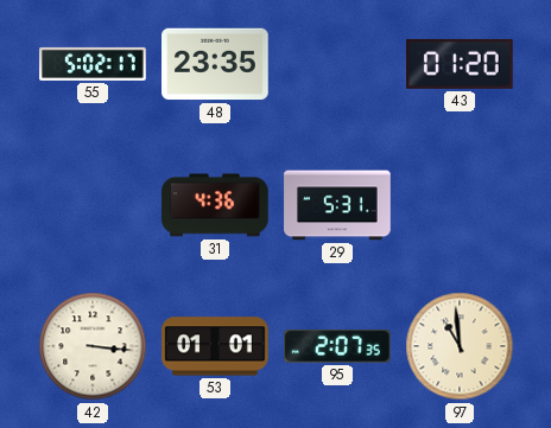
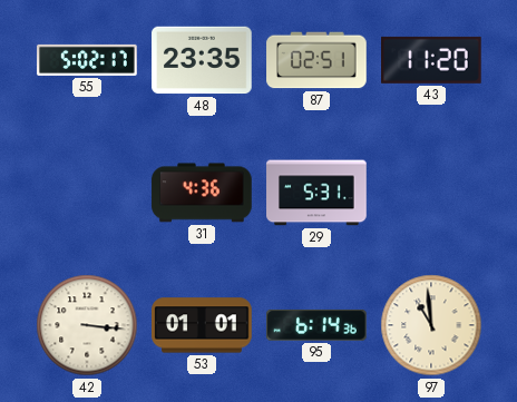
87: none -> 02:51 (316, 60)
43: 01:20 -> 11:20 (432, 60)
95: 2:07 -> 6:14 (316, 325)
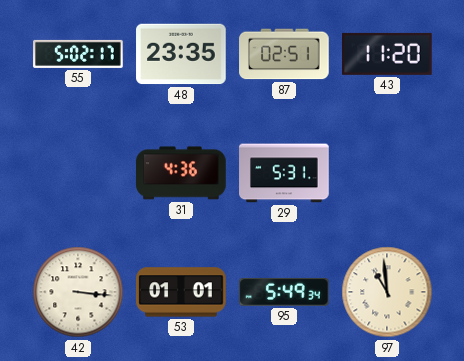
95: 6:14 -> 5:49 (284, 292)
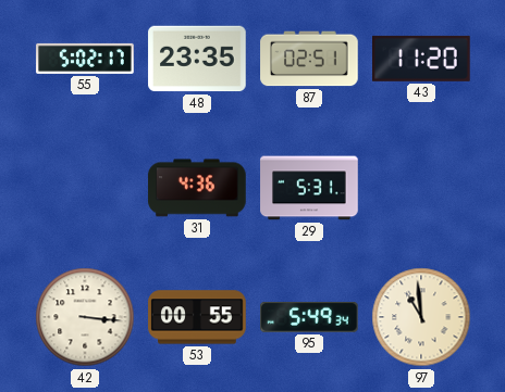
53: 01:01 -> 00:55 (197, 317)
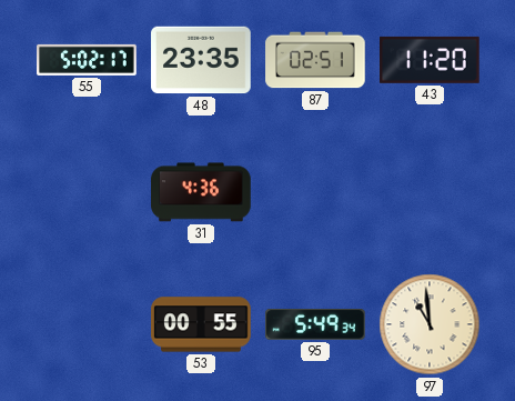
29: 5:31 -> none (309, 188)
42: 3:16 -> none (85, 317)
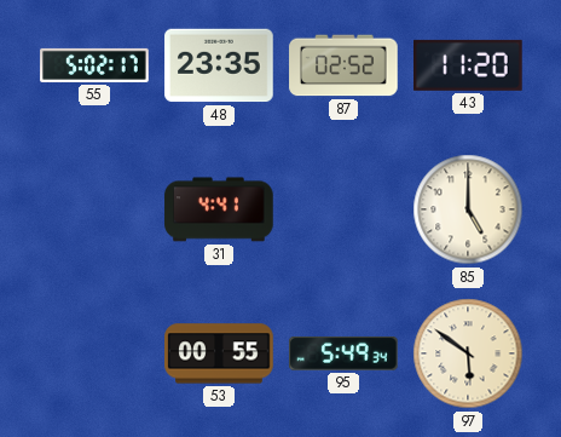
87: 02:51 -> 02:52 (343, 65)
31: 4:36 -> 4:41 (219, 209)
85: none -> 5:00 (468, 209)
97: 10:59 -> 5:51 (468, 353)
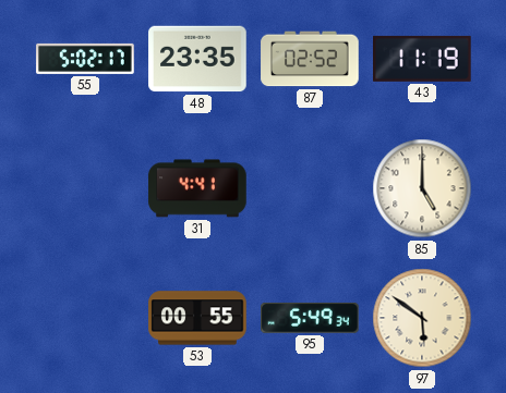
43: 11:20 -> 11:19 (423, 59)
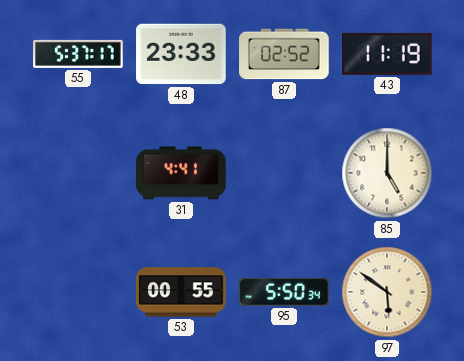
55: 5:02 -> 5:37 (78, 54)
48: 23:35 -> 23:33 (181, 54)
95: 5:49 -> 5:50 (284, 292)
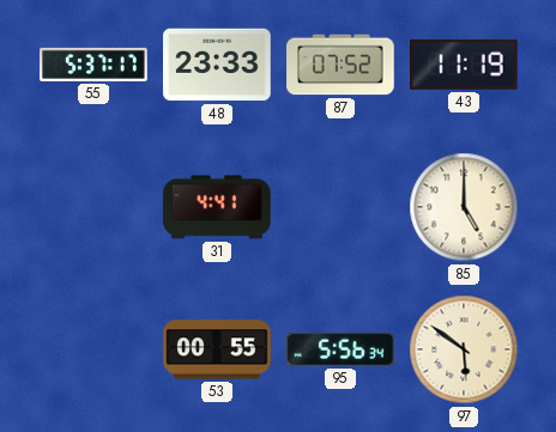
87: 02:52 -> 07:52 (340, 65)
95: 5:50 -> 5:56 (340, 349)
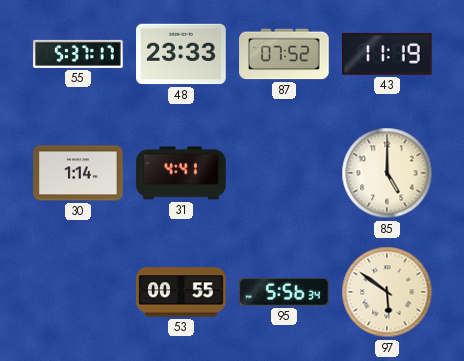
30: none -> 1:14 (78, 173)
